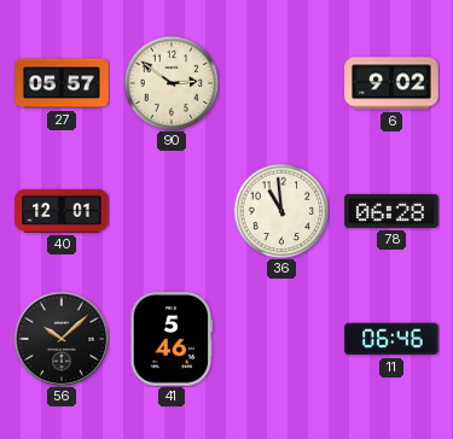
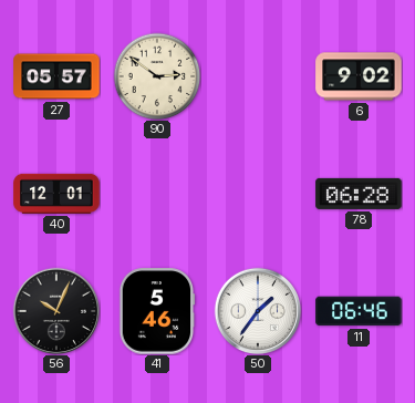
36: 10:59 -> none (281, 211)
56: 10:08 -> 10:04 (56, 311)
50: none -> 1:36 (258, 311)
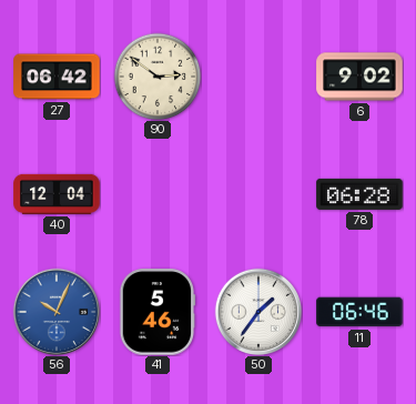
27: 05:57 -> 06:42 (57, 77)
40: 12:01 -> 12:04 (57, 194)
56 dial: black -> blue (57, 312)
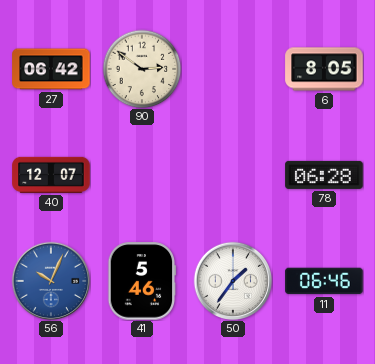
6: 9:02 -> 8:05 (324, 69)
40: 12:04 -> 12:07 (51, 175)
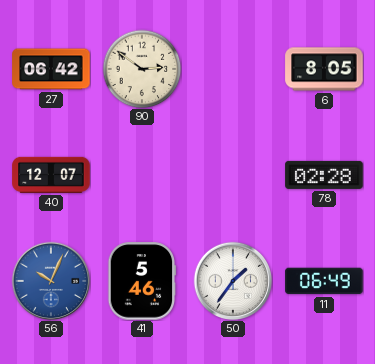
78: 06:28 -> 02:28 (324, 175)
11: 06:46 -> 06:49 (324, 281)
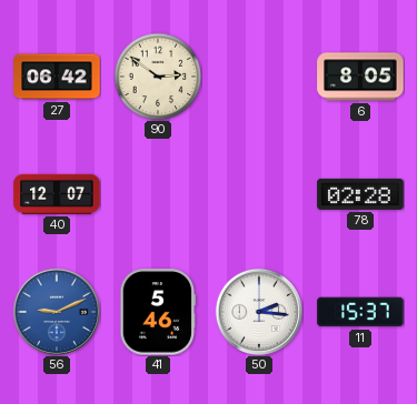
56: 10:04 -> 9:11 (57, 312)
50: 1:36 -> 2:16 (259, 312)
11: 06:49 -> 15:37 (360, 312)
